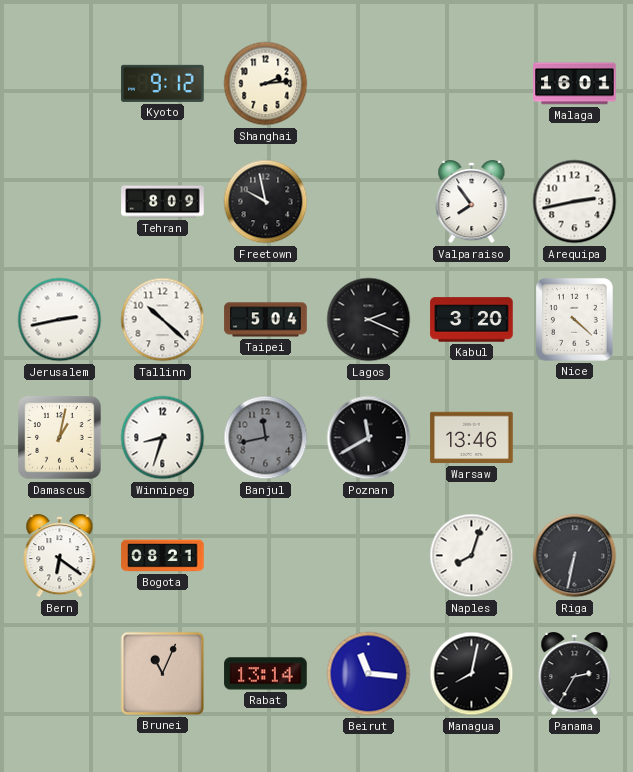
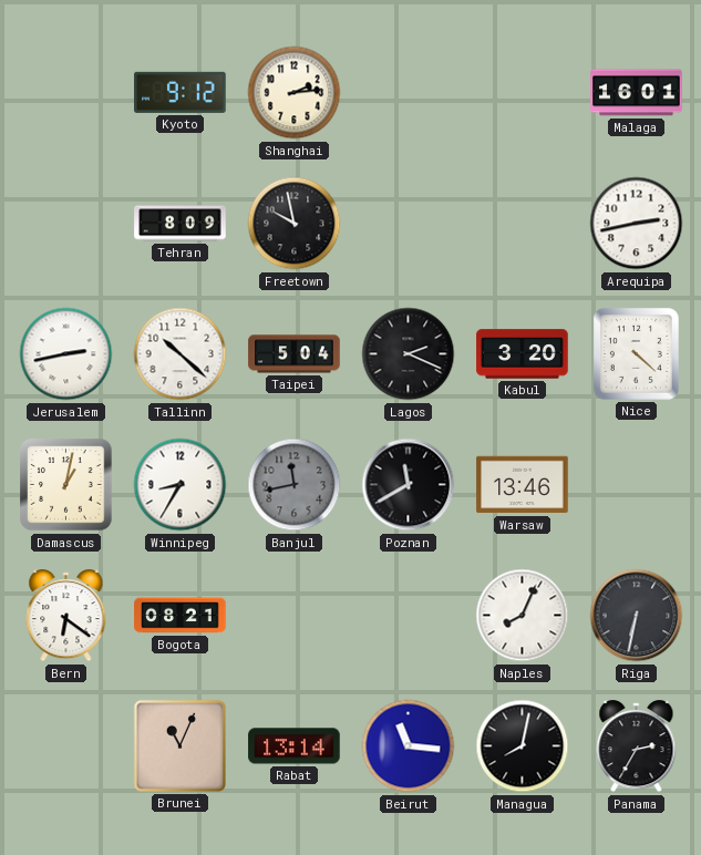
Valparaiso: 7:54 -> none (472, 202)
Winnipeg: 8:33 -> 8:35 (181, 485)
Naples: 8:03 -> 8:04 (523, 616)
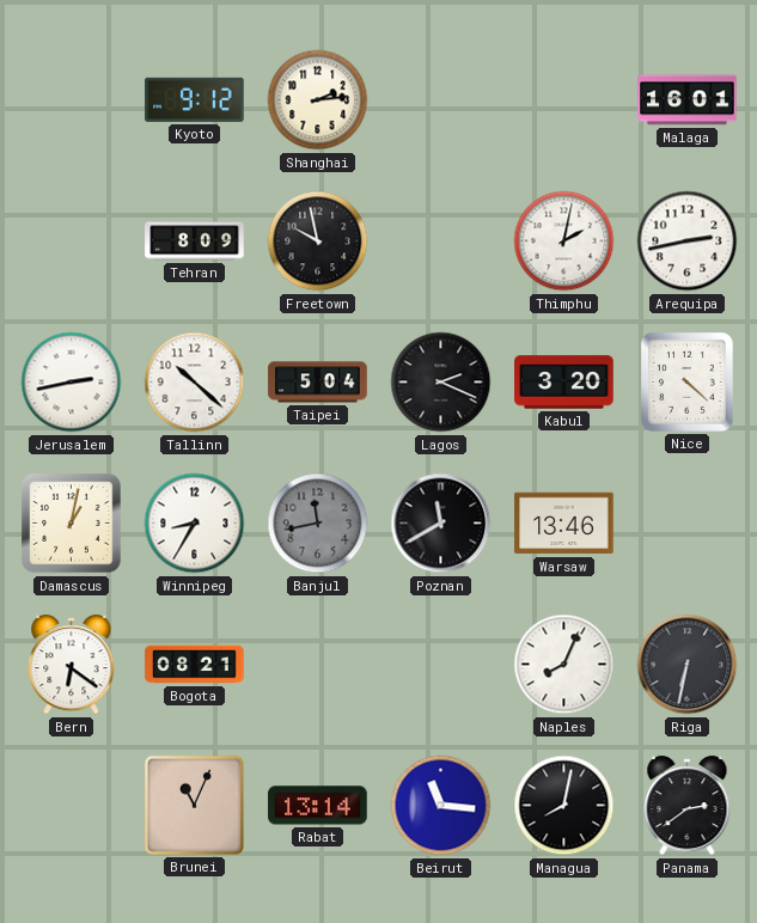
Thimphu: none -> 2:02 (564, 242)
Panama: 2:35 -> 2:39 (688, 806)
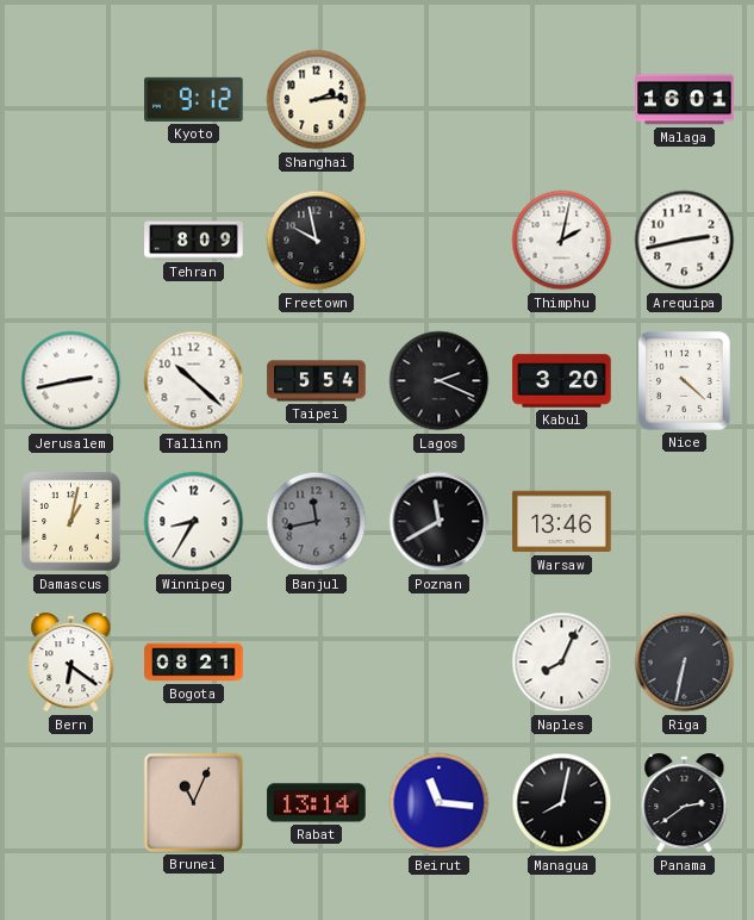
Taipei: 5:04 -> 5:54 (317, 381)
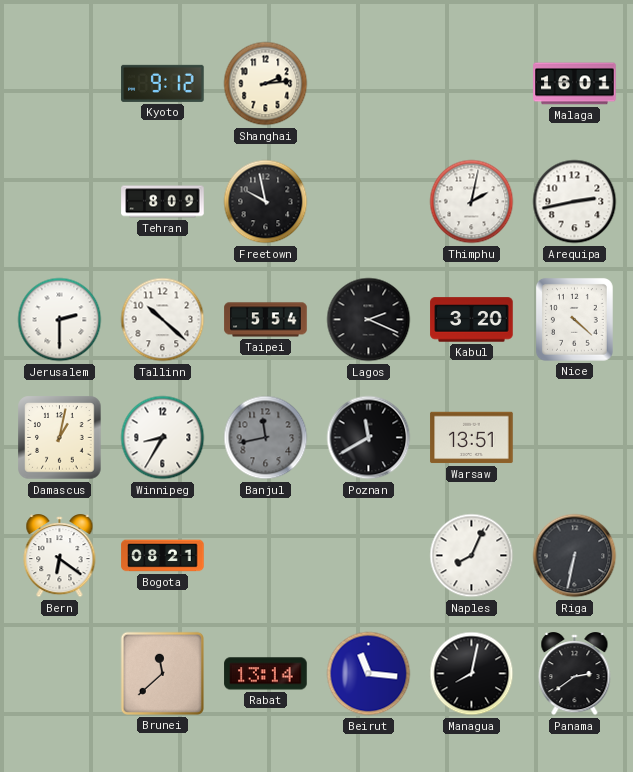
Jerusalem: 2:43 -> 2:30 (60, 320)
Warsaw: 13:46 -> 13:51 (472, 438)
Brunei: 11:04 -> 11:38 (162, 673)
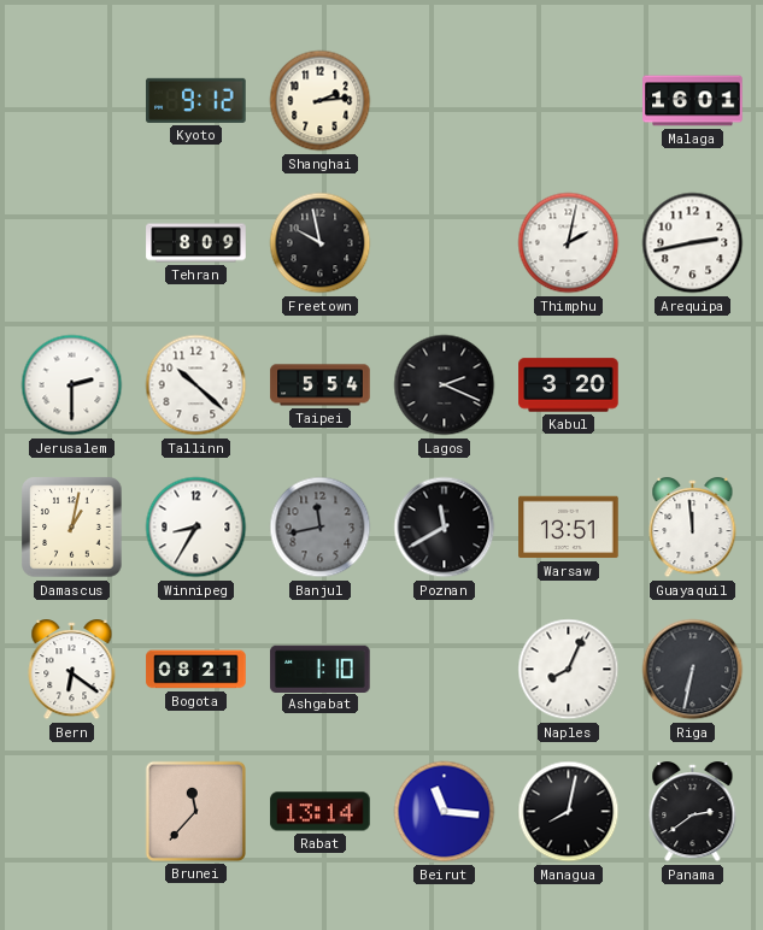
Nice: 4:22 -> none (574, 320)
Guayaquil: none -> 11:59 (693, 528)
Ashgabat: none -> 1:10 (321, 669)
Brunei: 11:38 -> 11:37 (195, 811)
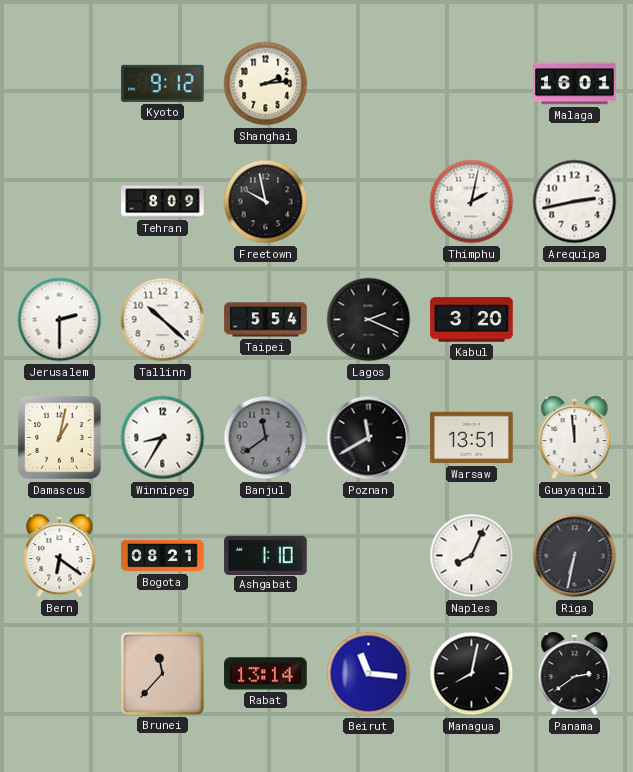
Banjul: 11:43 -> 11:39 (266, 438)
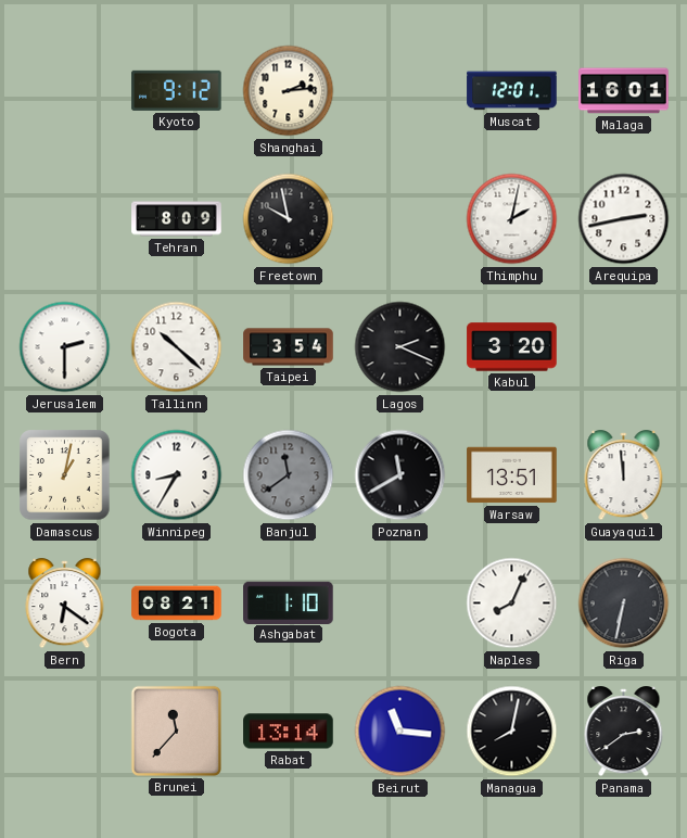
Muscat: none -> 12:01 (512, 91)
Taipei: 5:54 -> 3:54 (289, 347)
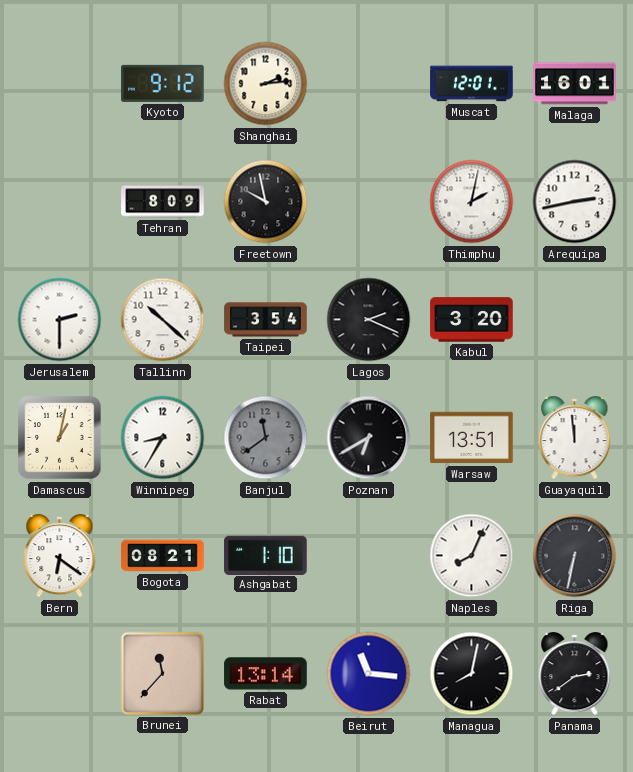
Poznan: 11:40 -> 6:40 (369, 438)
